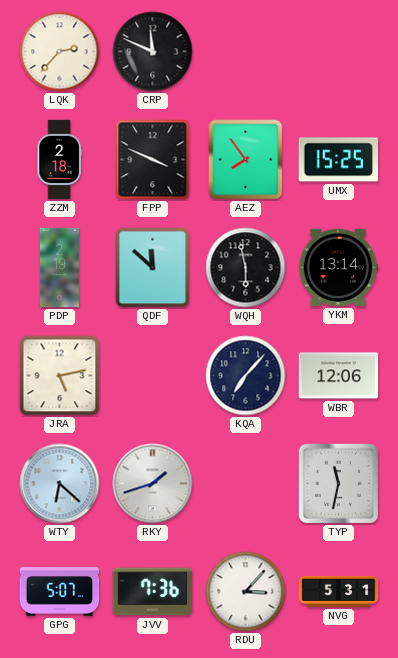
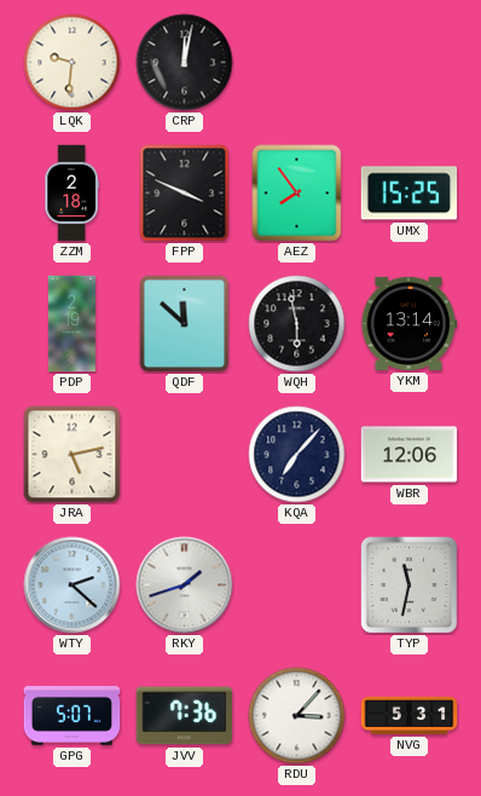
LQK: 2:37 -> 9:31 (73, 63)
CRP: 11:49 -> 12:02 (185, 63)
WTY: 6:22 -> 2:22 (73, 586)
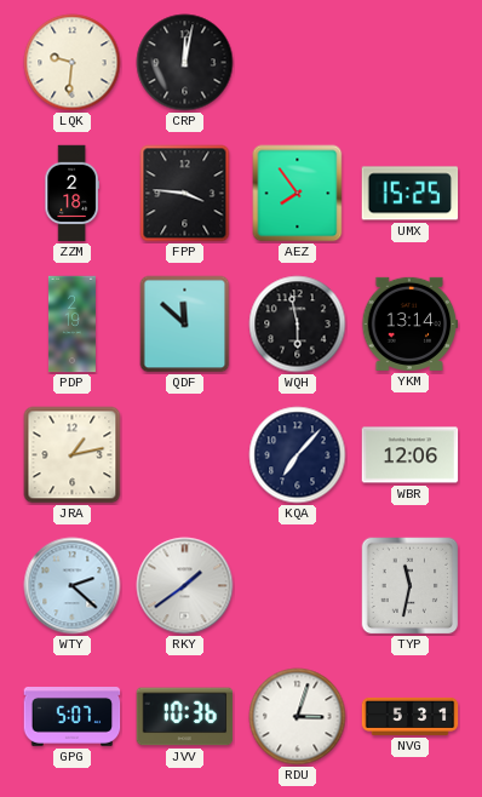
FPP: 3:49 -> 3:46 (185, 194)
JRA: 5:13 -> 1:13 (73, 455)
RKY: 1:42 -> 1:39 (185, 586)
JVV: 7:36 -> 10:36 (185, 717)
RDU: 3:07 -> 3:03 (298, 717)
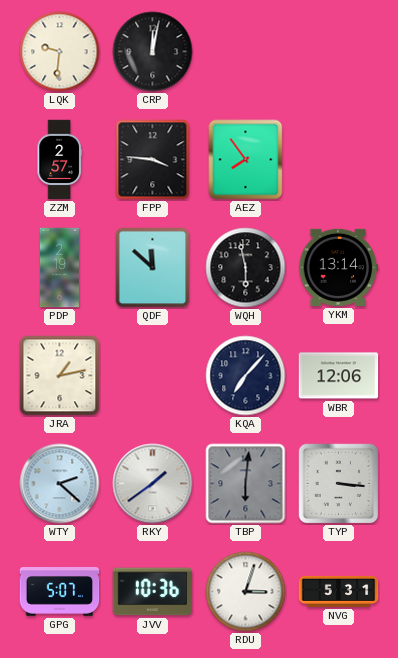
ZZM: 2:18 -> 2:57 (59, 160)
UMX: 15:25 -> none (411, 194)
TBP: none -> 6:01 (246, 484)
TYP: 11:32 -> 3:16 (339, 484)
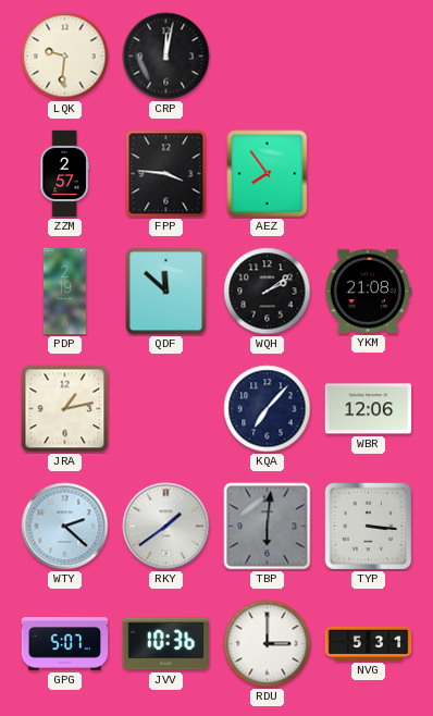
WQH: 5:58 -> 2:09 (268, 292)
YKM: 13:14 -> 21:08 (369, 291)
RDU: 3:03 -> 3:00 (268, 644)
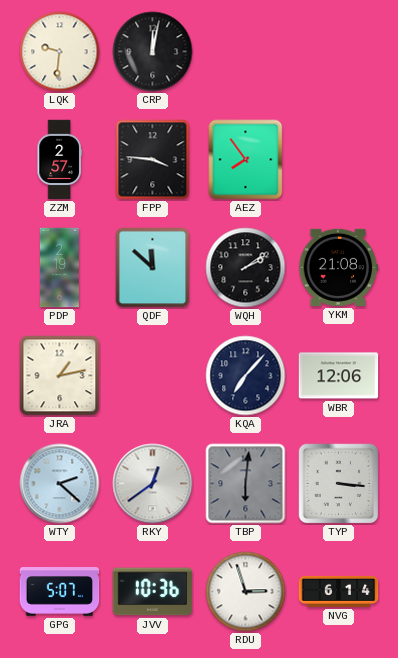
RKY: 1:39 -> 12:39 (153, 484)
RDU: 3:00 -> 2:57 (246, 592)
NVG: 5:31 -> 6:14 (339, 591)
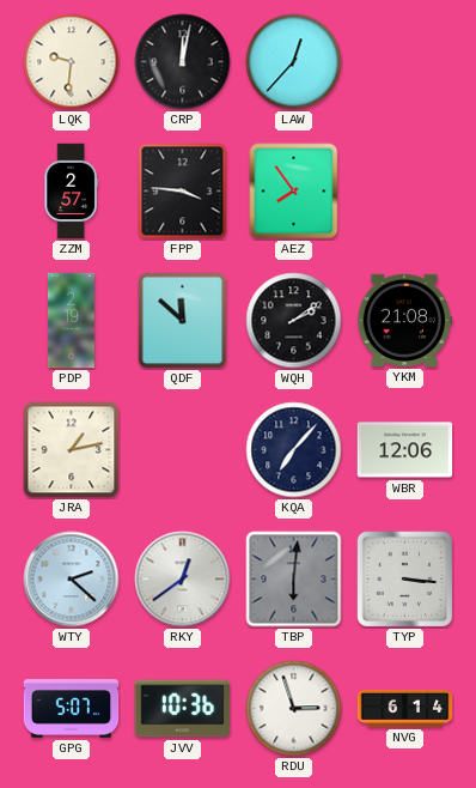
LAW: none -> 12:37 (294, 62)
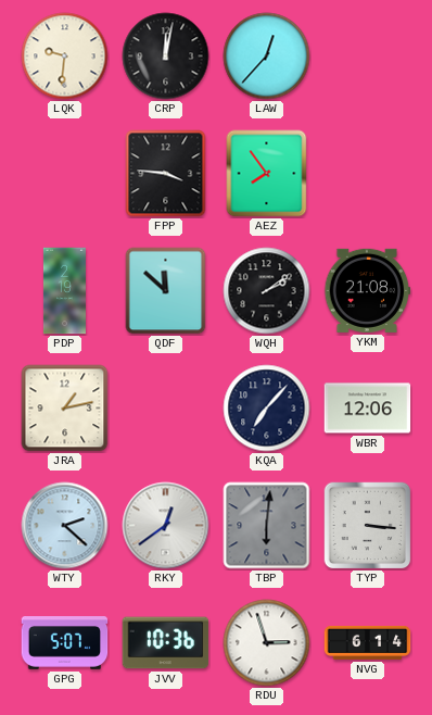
ZZM: 2:57 -> none (71, 192)
